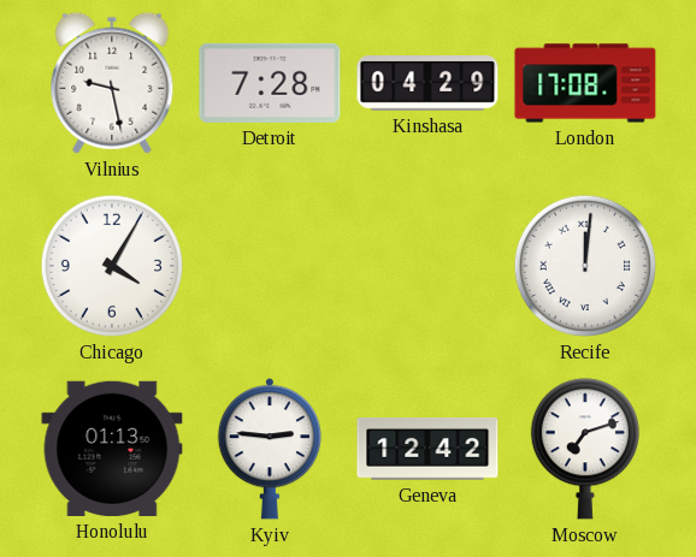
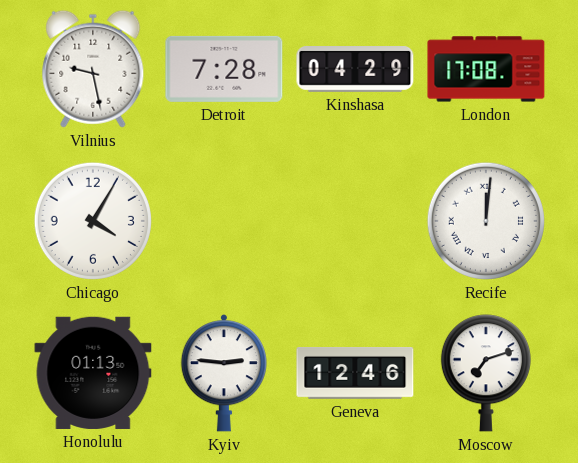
Geneva: 12:42 -> 12:46 (355, 374)
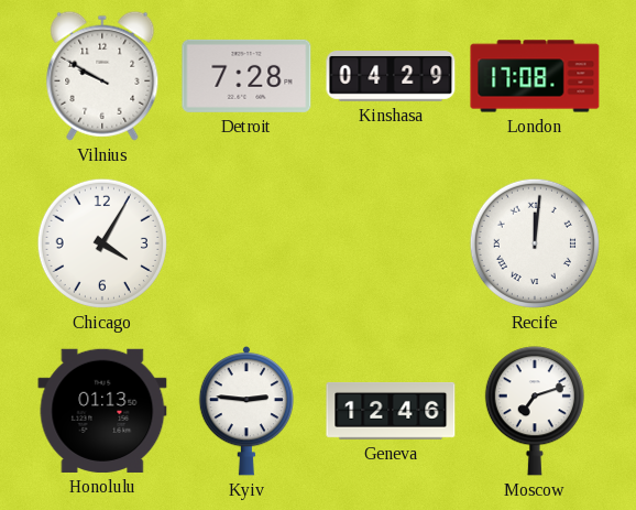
Vilnius: 9:28 -> 9:50 (102, 76)
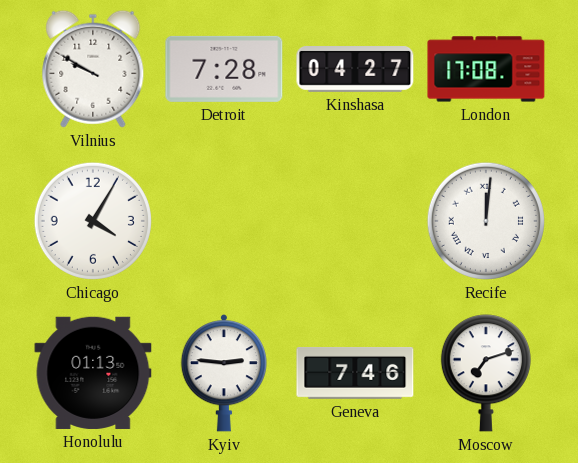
Kinshasa: 04:29 -> 04:27 (355, 70)
Geneva: 12:46 -> 7:46 (355, 374)
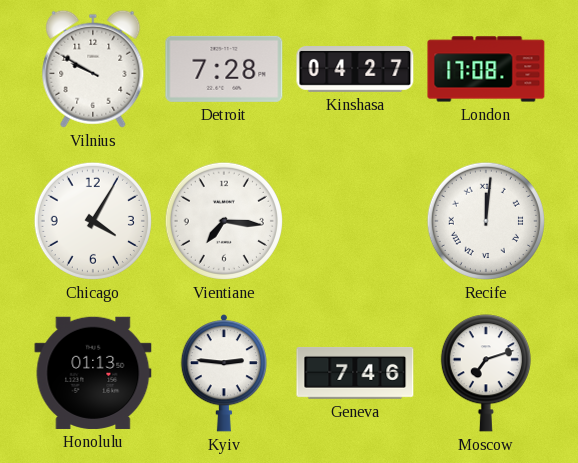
Vientiane: none -> 7:16 (224, 221)
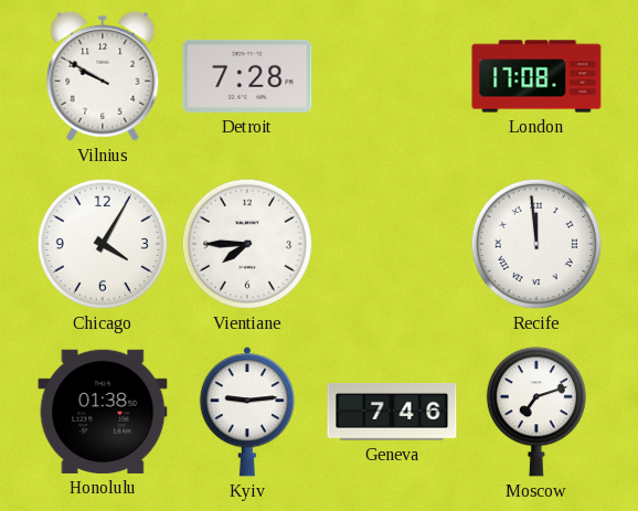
Kinshasa: 04:27 -> none (355, 70)
Vientiane: 7:16 -> 7:45 (247, 244)
Recife: 12:01 -> 11:59 (536, 244)
Honolulu: 01:13 -> 01:38 (103, 412)
Kyiv: 2:46 -> 9:14 (246, 412)
